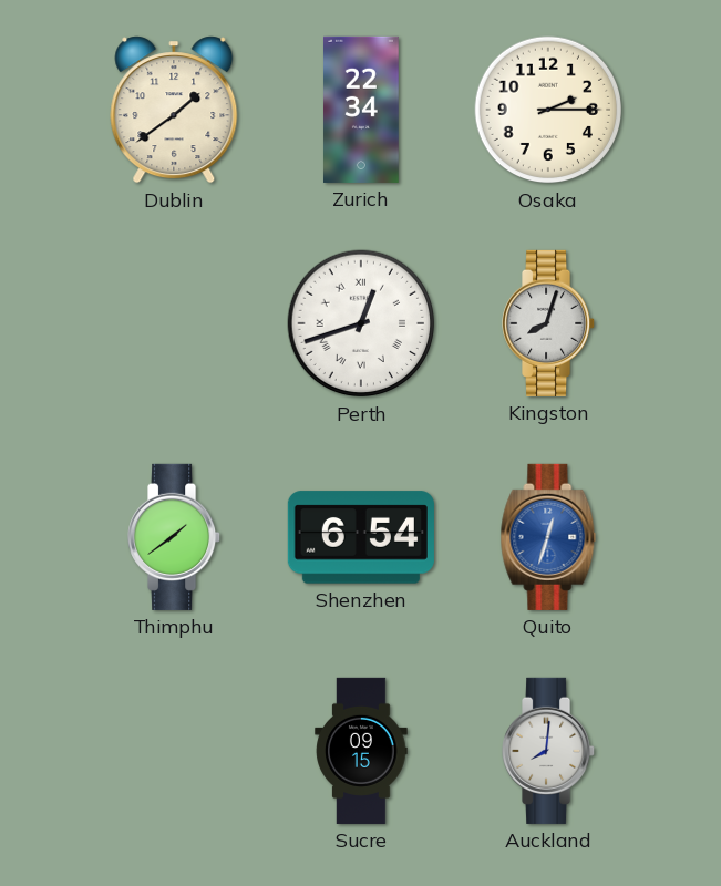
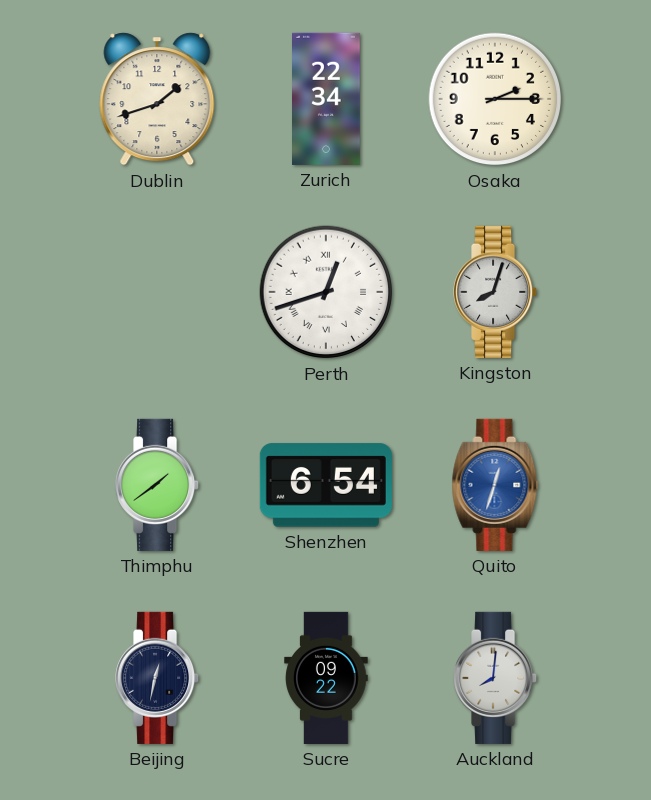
Dublin: 1:39 -> 1:42 (157, 99)
Beijing: none -> 12:32 (158, 678)
Sucre: 09:15 -> 09:22 (326, 678)
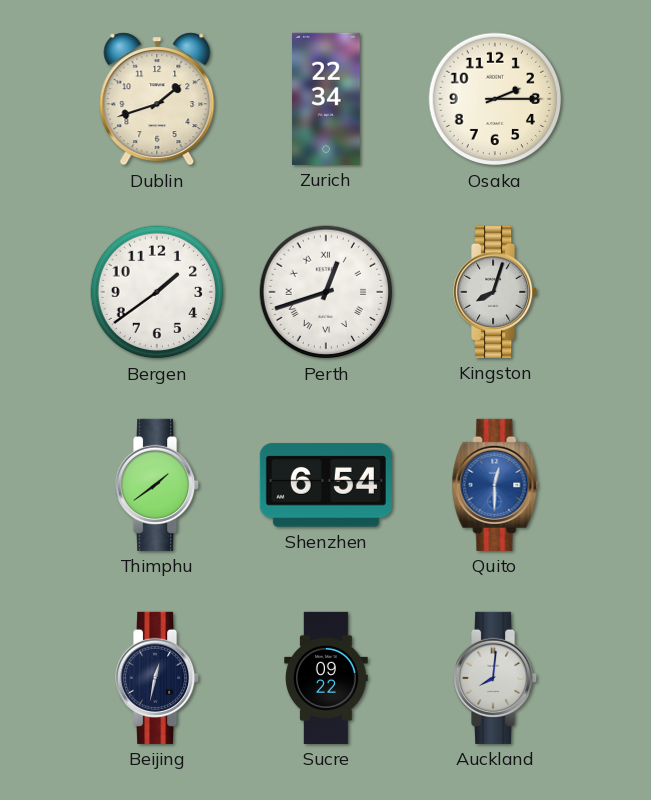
Bergen: none -> 1:39 (157, 292)
Quito: 12:33 -> 12:30 (495, 485)
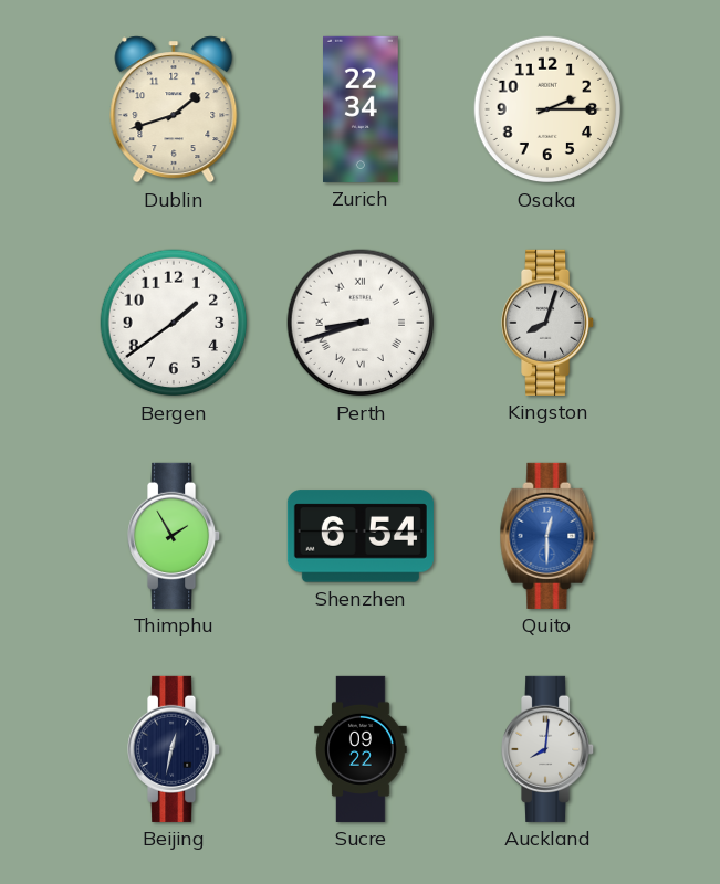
Perth: 12:42 -> 8:42 (361, 323)
Thimphu: 1:39 -> 1:55 (175, 536)
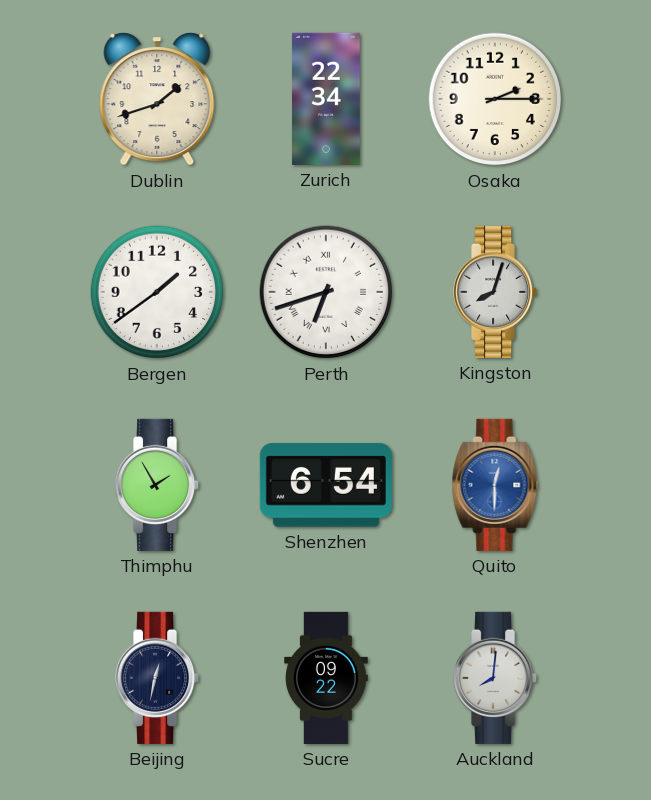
Perth: 8:42 -> 6:42 (326, 292)
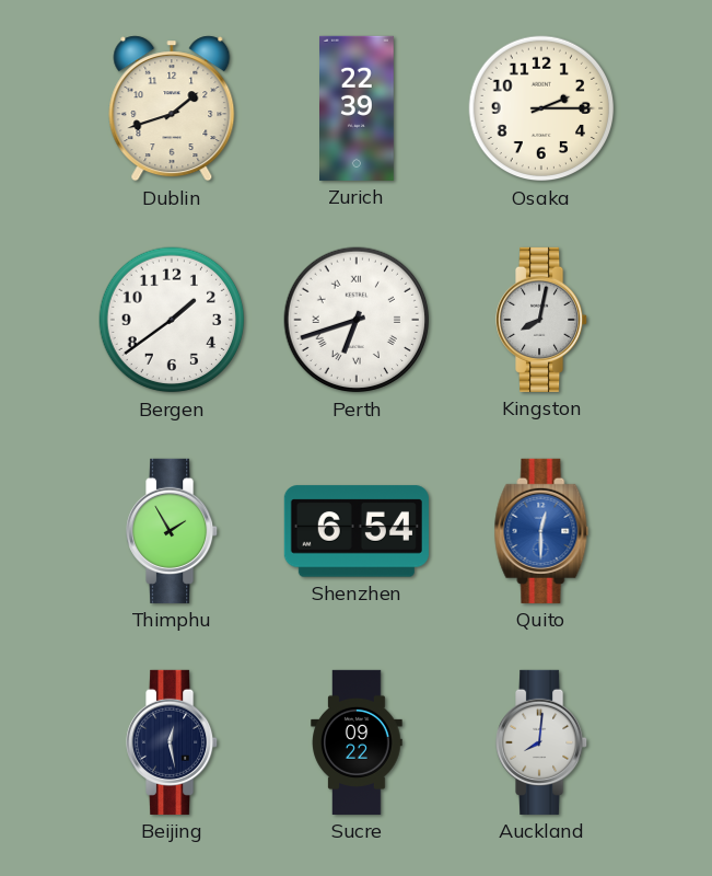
Zurich: 22:34 -> 22:39 (358, 108)
Kingston: 8:03 -> 8:02 (542, 320)
Beijing: 12:32 -> 12:28 (173, 742)
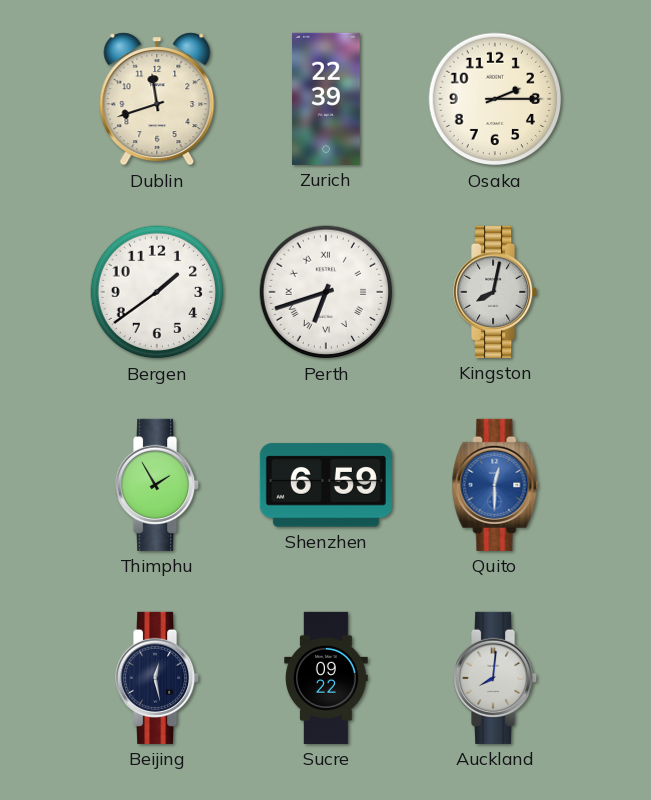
Dublin: 1:42 -> 11:42 (157, 99)
Shenzhen: 6:54 -> 6:59 (326, 485)
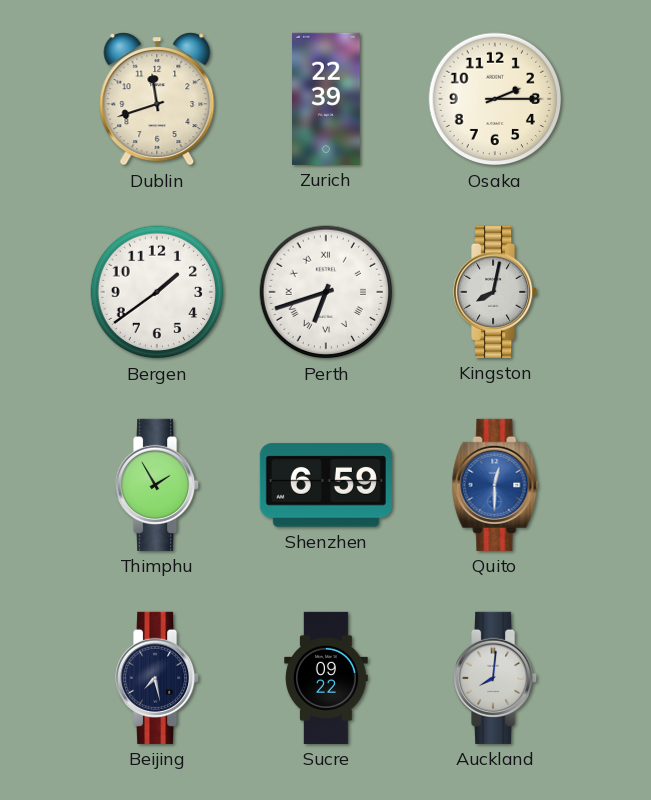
Beijing: 12:28 -> 7:28 (158, 678)
